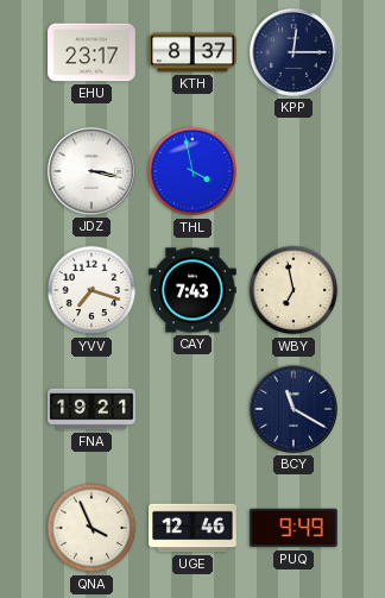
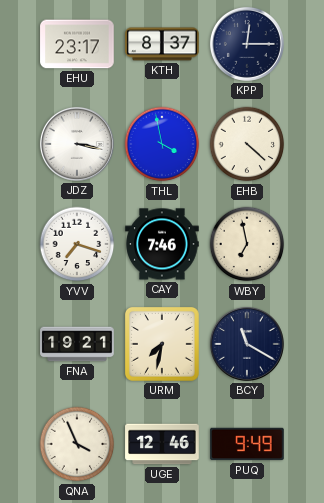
EHB: none -> 4:22 (247, 144)
CAY: 7:43 -> 7:46 (162, 244)
URM: none -> 7:32 (162, 344)
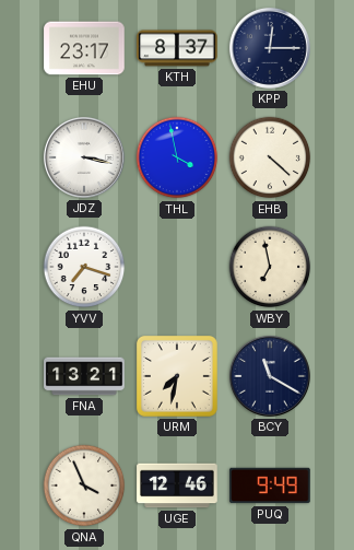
CAY: 7:46 -> none (162, 244)
FNA: 19:21 -> 13:21 (84, 376)
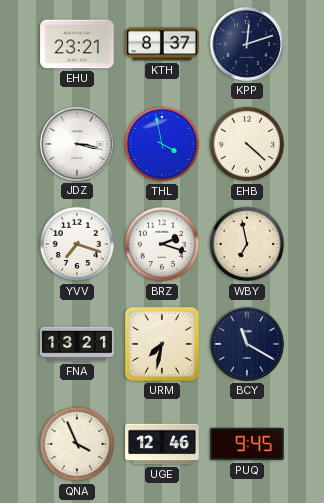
EHU: 23:17 -> 23:21 (77, 44)
KPP: 12:15 -> 12:12 (247, 44)
BRZ: none -> 2:18 (162, 244)
PUQ: 9:49 -> 9:45 (247, 444)
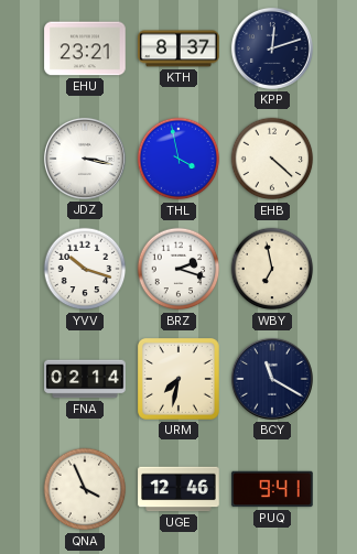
YVV: 7:18 -> 10:18 (85, 269)
FNA: 13:21 -> 02:14 (85, 379)
PUQ: 9:45 -> 9:41 (272, 489)
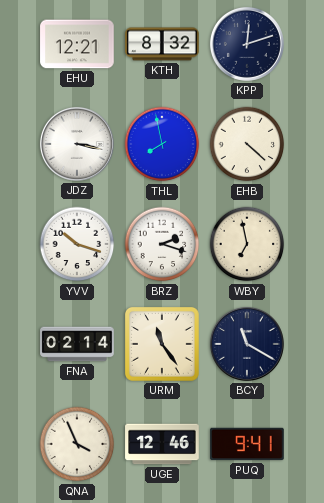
EHU: 23:21 -> 12:21 (77, 44)
KTH: 8:37 -> 8:32 (162, 44)
THL: 3:58 -> 7:58 (162, 144)
URM: 7:32 -> 11:24 (162, 344)
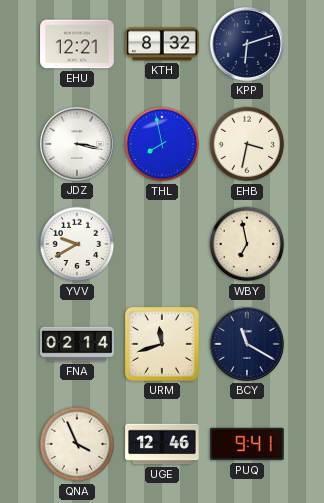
KPP: 12:12 -> 6:12 (247, 44)
EHB: 4:22 -> 3:32 (247, 144)
YVV: 10:18 -> 9:40 (77, 244)
BRZ: 2:18 -> none (162, 244)
URM: 11:24 -> 11:42 (162, 344)
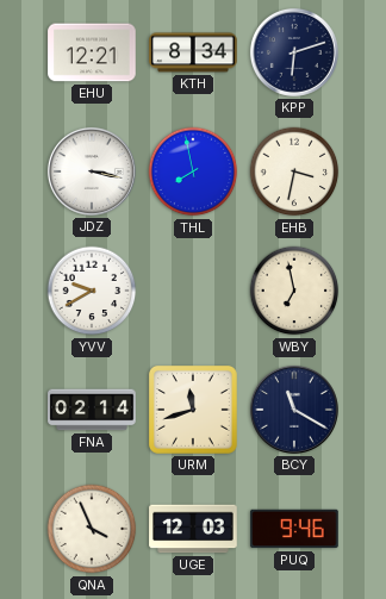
KTH: 8:32 -> 8:34 (193, 52)
UGE: 12:46 -> 12:03 (193, 529)
PUQ: 9:41 -> 9:46 (294, 529)
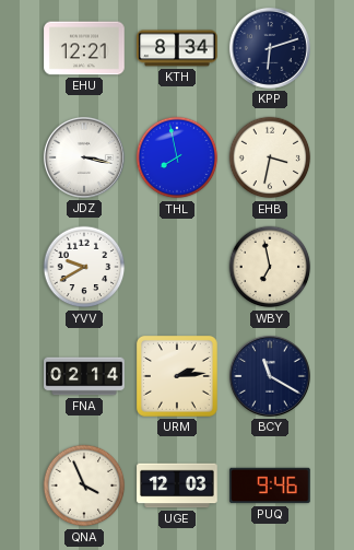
URM: 11:42 -> 2:14 (177, 376)
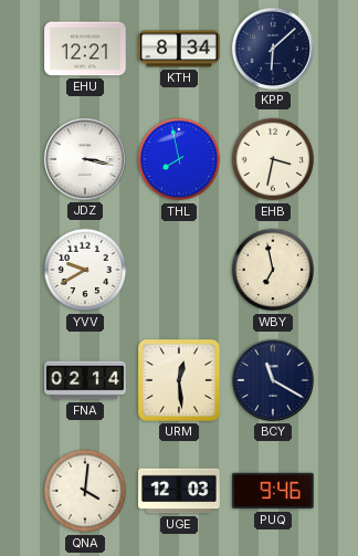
KPP: 6:12 -> 6:08 (273, 49)
URM: 2:14 -> 12:29 (179, 380)
QNA: 3:56 -> 4:01 (85, 491)
